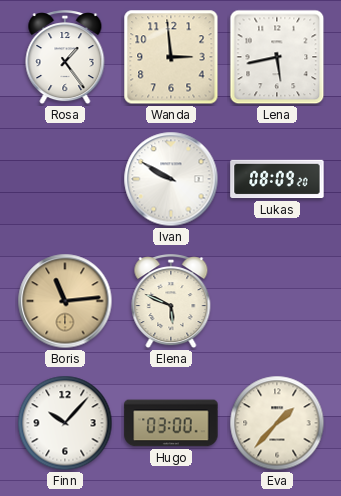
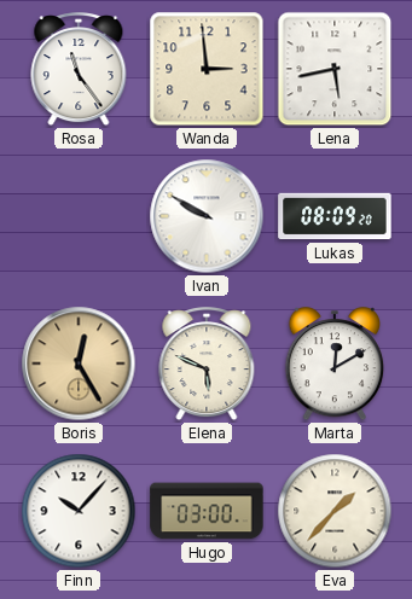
Rosa: 1:24 -> 11:24 (79, 70)
Boris: 11:14 -> 12:25 (79, 364)
Marta: none -> 12:10 (335, 365)
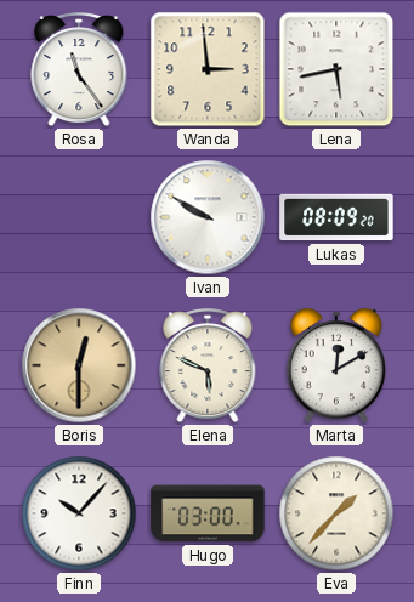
Boris: 12:25 -> 12:30 (79, 365)
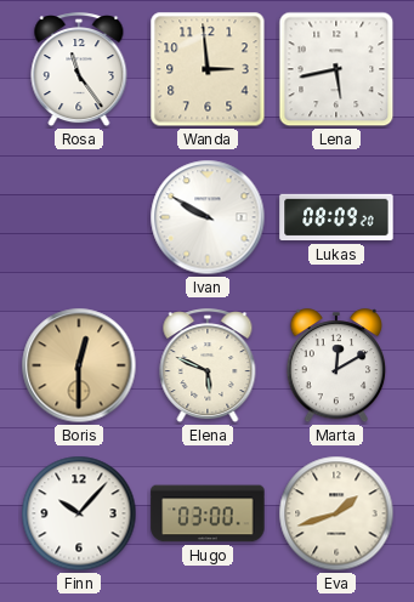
Eva: 1:37 -> 1:42 (336, 513)
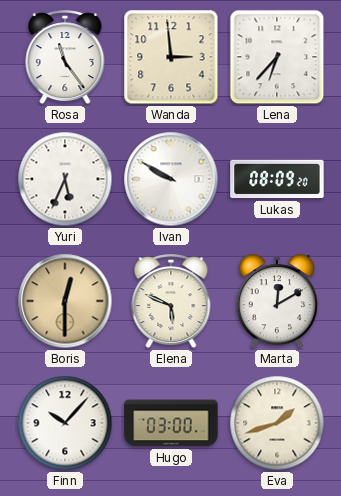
Lena: 5:43 -> 6:37 (277, 57)
Yuri: none -> 5:34 (65, 179)
